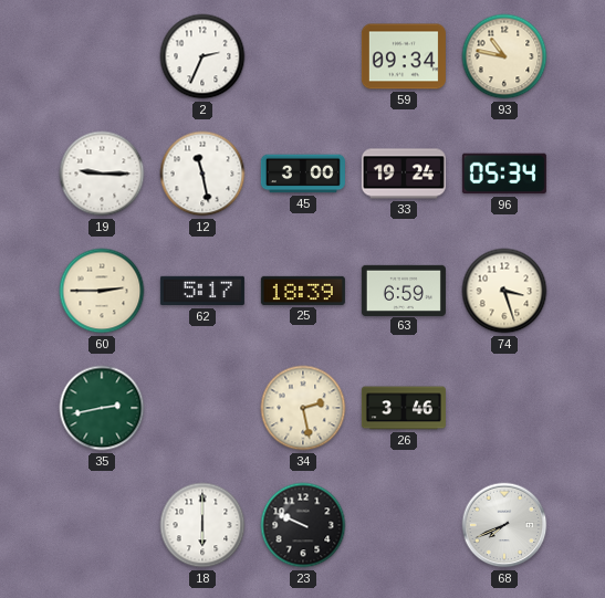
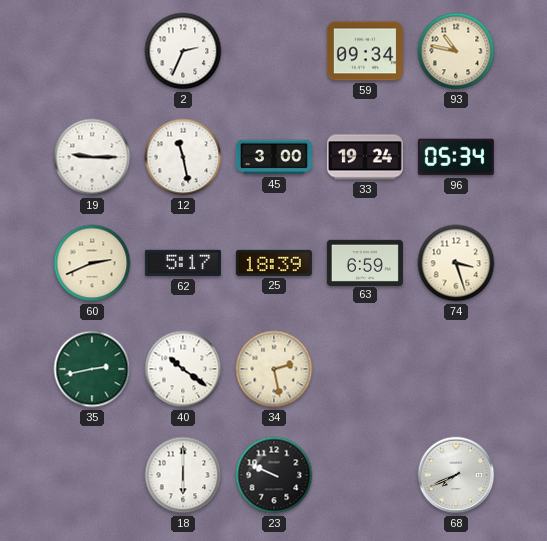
60: 2:45 -> 2:41 (92, 263)
40: none -> 10:21 (183, 369)
26: 3:46 -> none (404, 408)
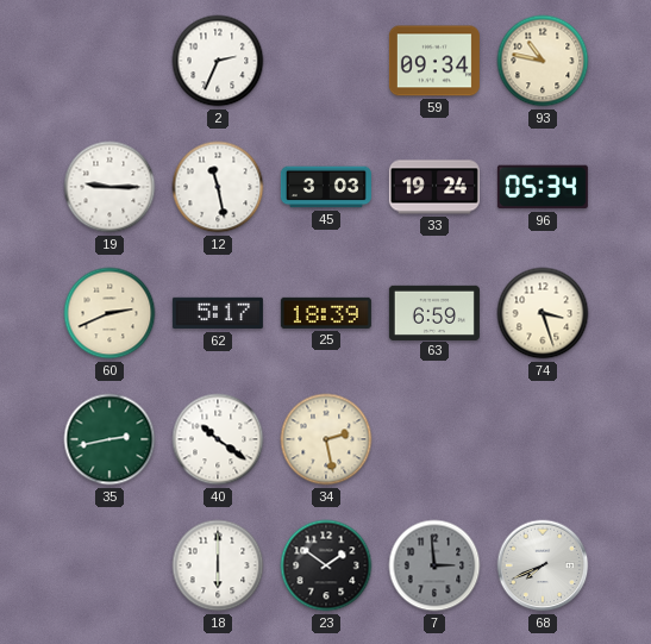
45: 3:00 -> 3:03 (326, 187)
23: 9:49 -> 1:51 (326, 565)
7: none -> 2:59 (434, 565)
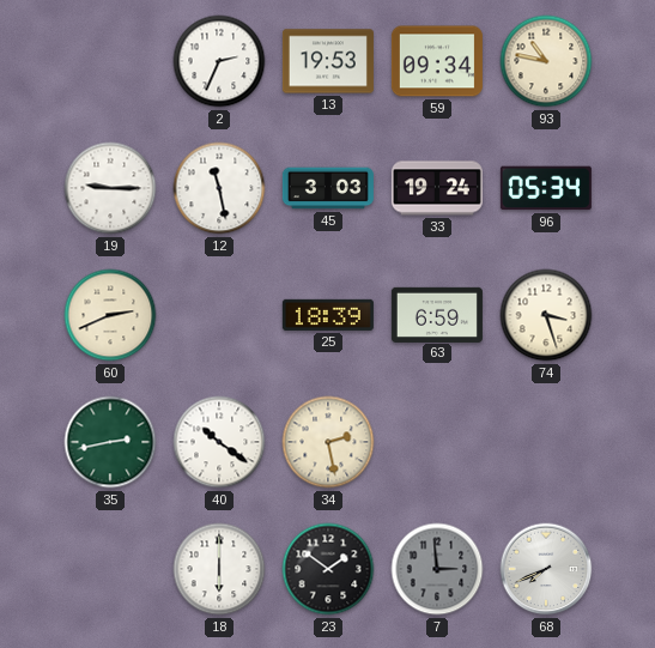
13: none -> 19:53 (328, 61)
62: 5:17 -> none (218, 313)
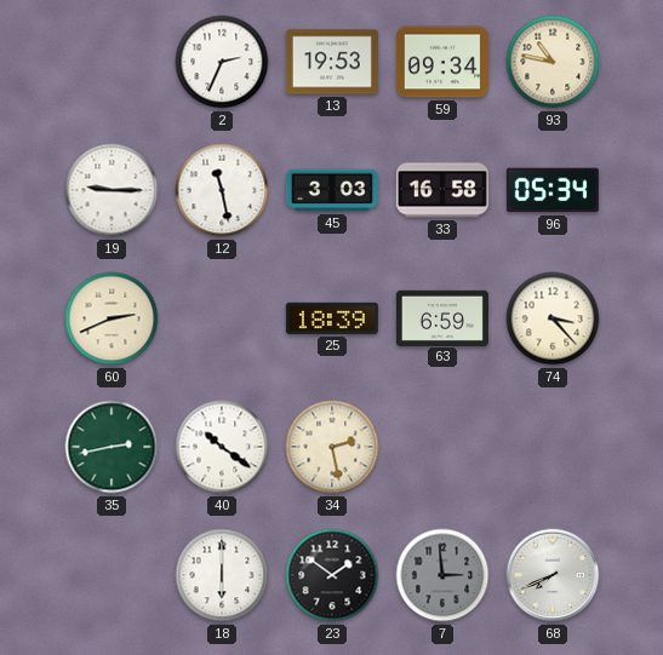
33: 19:24 -> 16:58 (442, 190)
74: 3:27 -> 3:23 (553, 318)
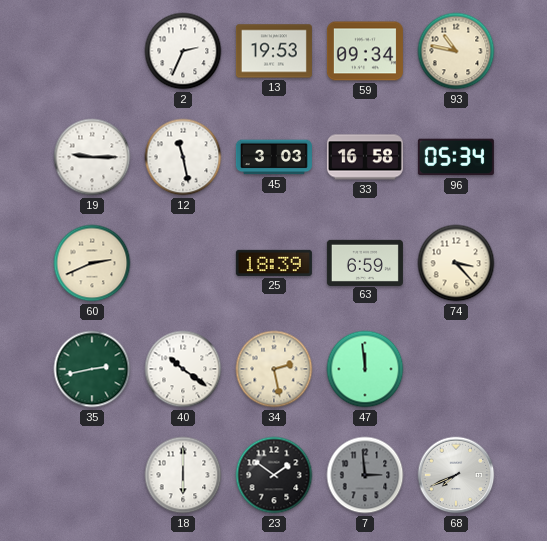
47: none -> 11:59 (365, 369)
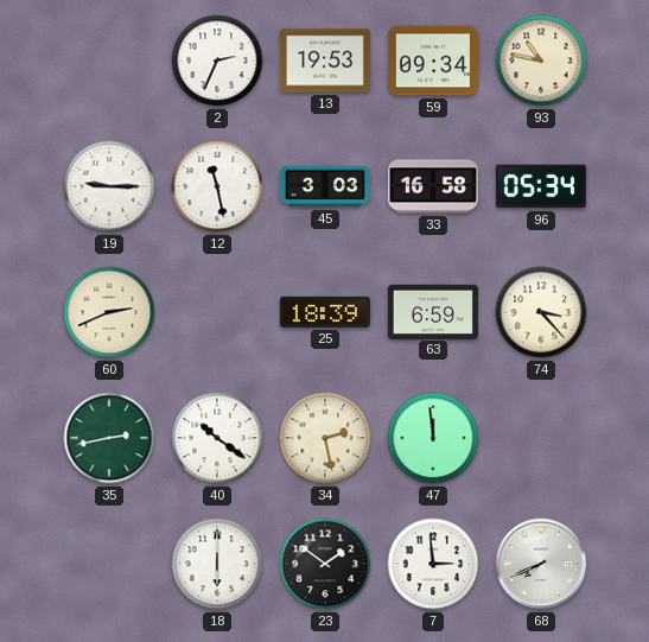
7 dial: grey -> white (433, 564)
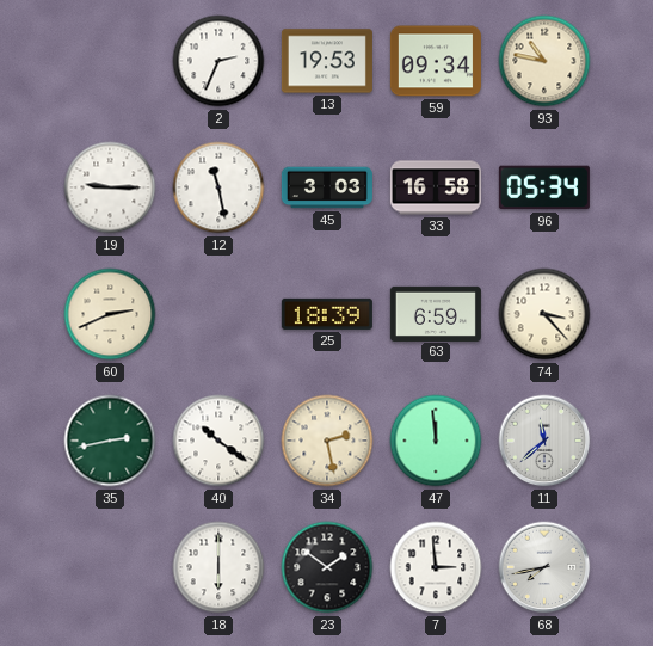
11: none -> 11:38 (544, 441)
68: 7:41 -> 7:43 (544, 567)
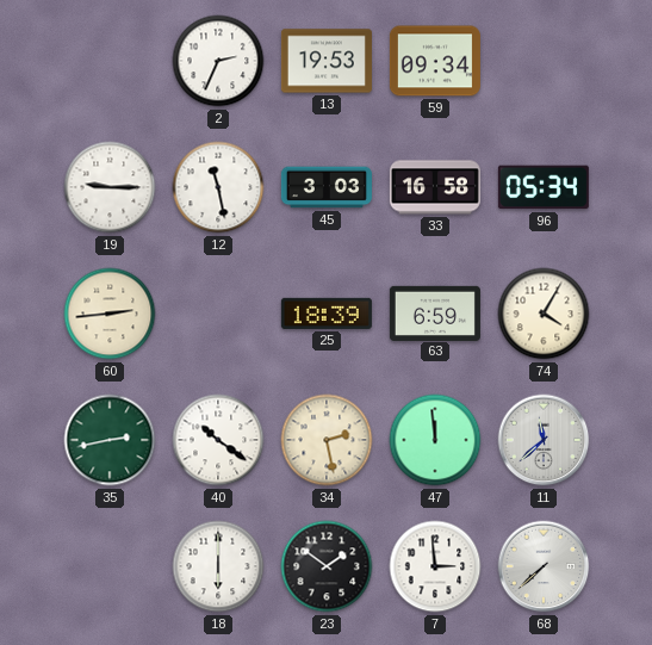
93: 10:47 -> none (544, 61)
60: 2:41 -> 2:44 (110, 314)
74: 3:23 -> 4:05 (544, 314)
68: 7:43 -> 7:38 (544, 566)
